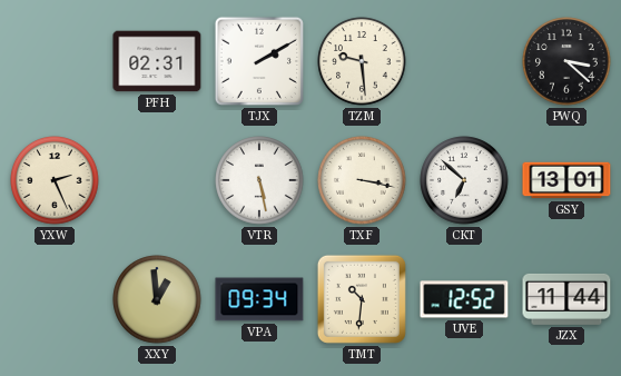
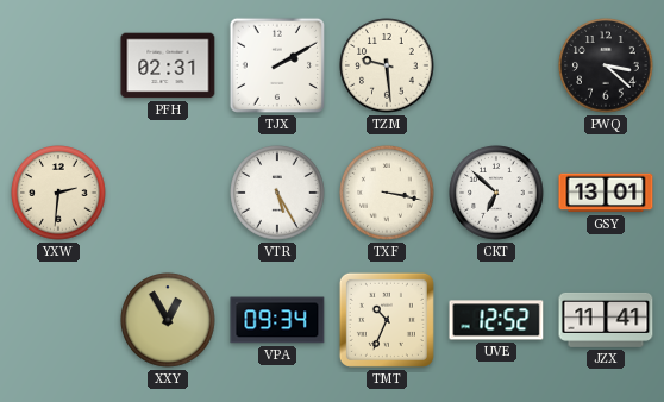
YXW: 2:26 -> 2:31 (58, 193)
VTR: 5:28 -> 5:25 (277, 193)
XXY: 12:59 -> 12:55 (168, 320)
TMT: 10:31 -> 10:34 (387, 320)
JZX: 11:44 -> 11:41 (606, 320)
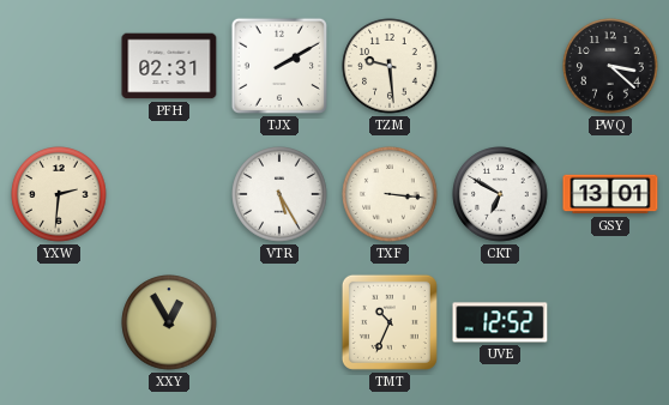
TXF: 3:17 -> 3:16 (390, 194)
CKT: 6:52 -> 6:50 (500, 194)
VPA: 09:34 -> none (277, 320)
JZX: 11:41 -> none (606, 320)
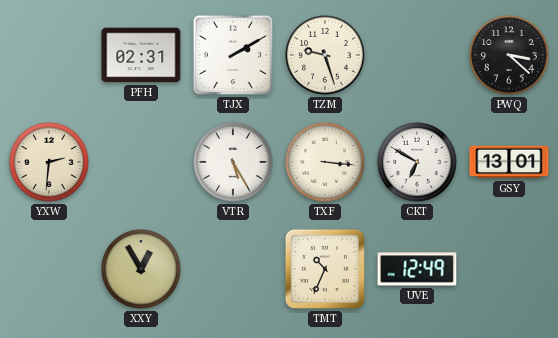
TZM: 9:29 -> 9:27 (325, 55)
UVE: 12:52 -> 12:49 (417, 269)
